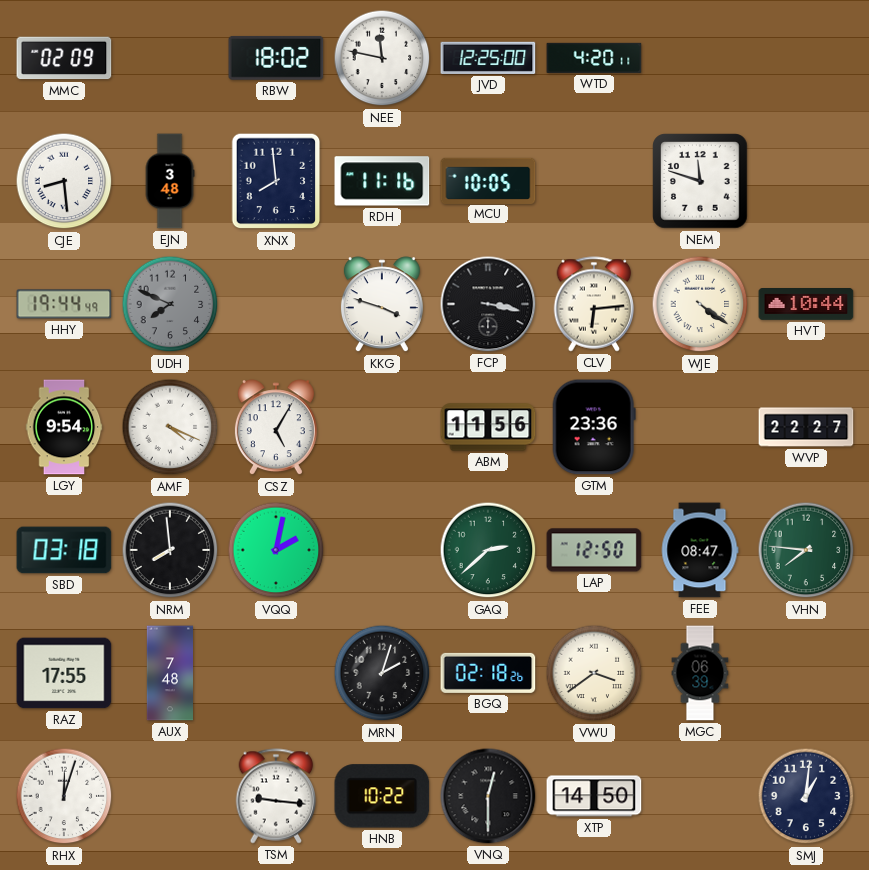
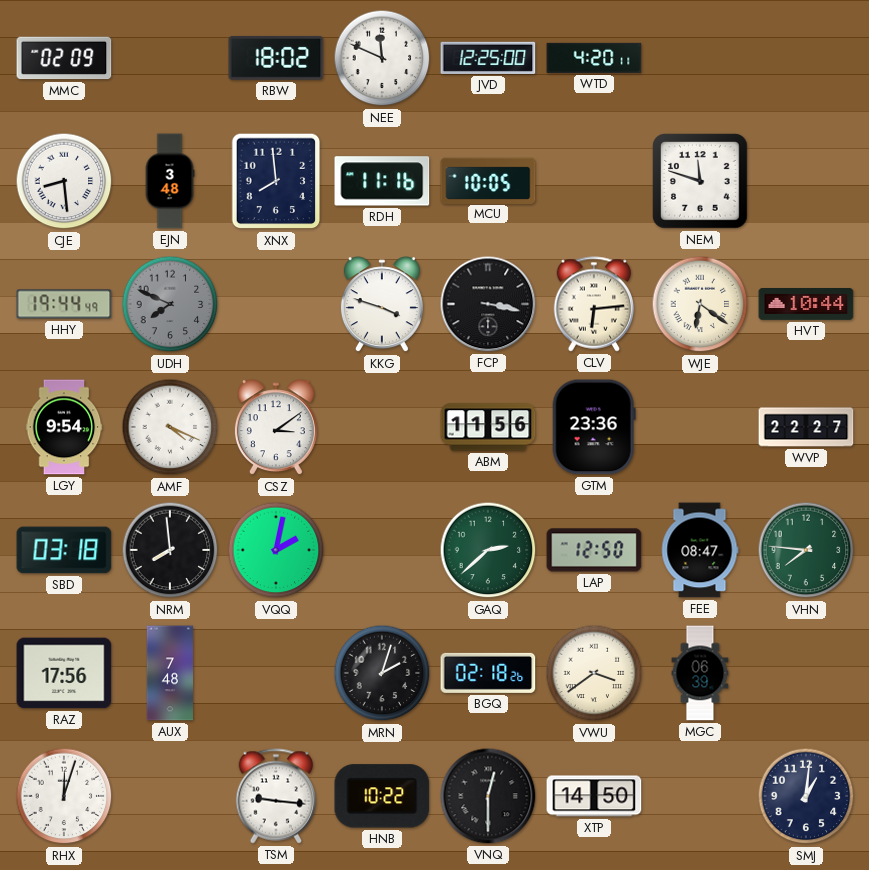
NEE: 11:47 -> 11:49 (382, 58)
WJE: 4:21 -> 6:21 (700, 304)
CSZ: 5:05 -> 3:09 (276, 428)
RAZ: 17:55 -> 17:56 (64, 673)
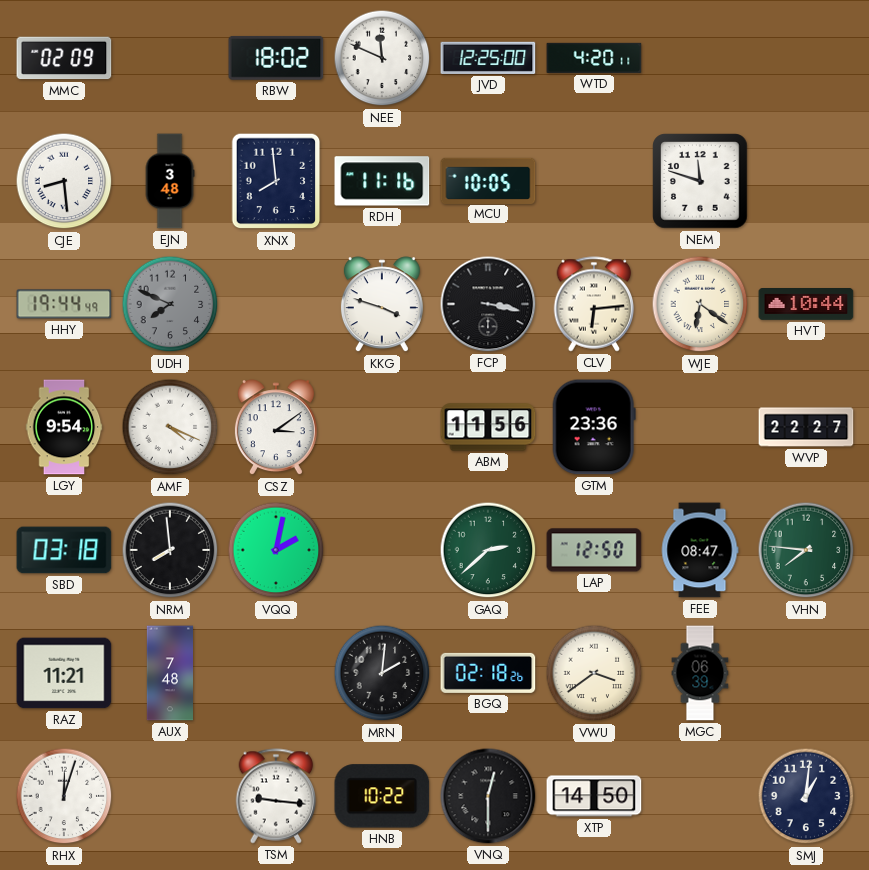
RAZ: 17:56 -> 11:21 (64, 673)
MRN: 2:03 -> 2:01 (382, 673)
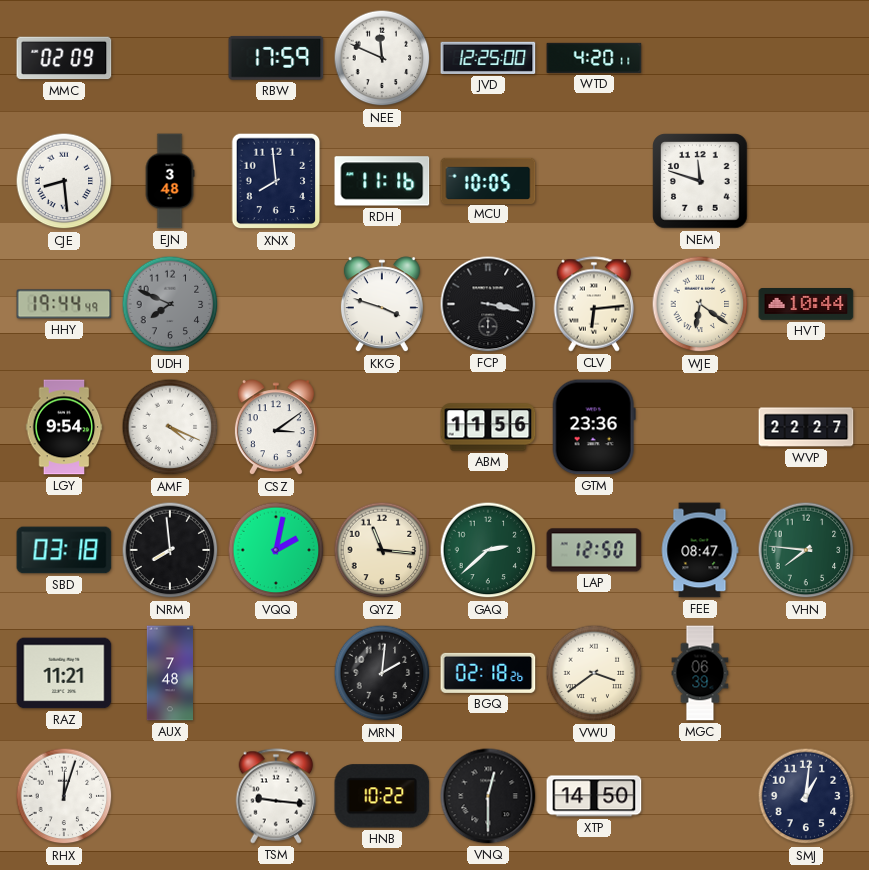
RBW: 18:02 -> 17:59 (276, 58)
QYZ: none -> 11:16 (382, 550)
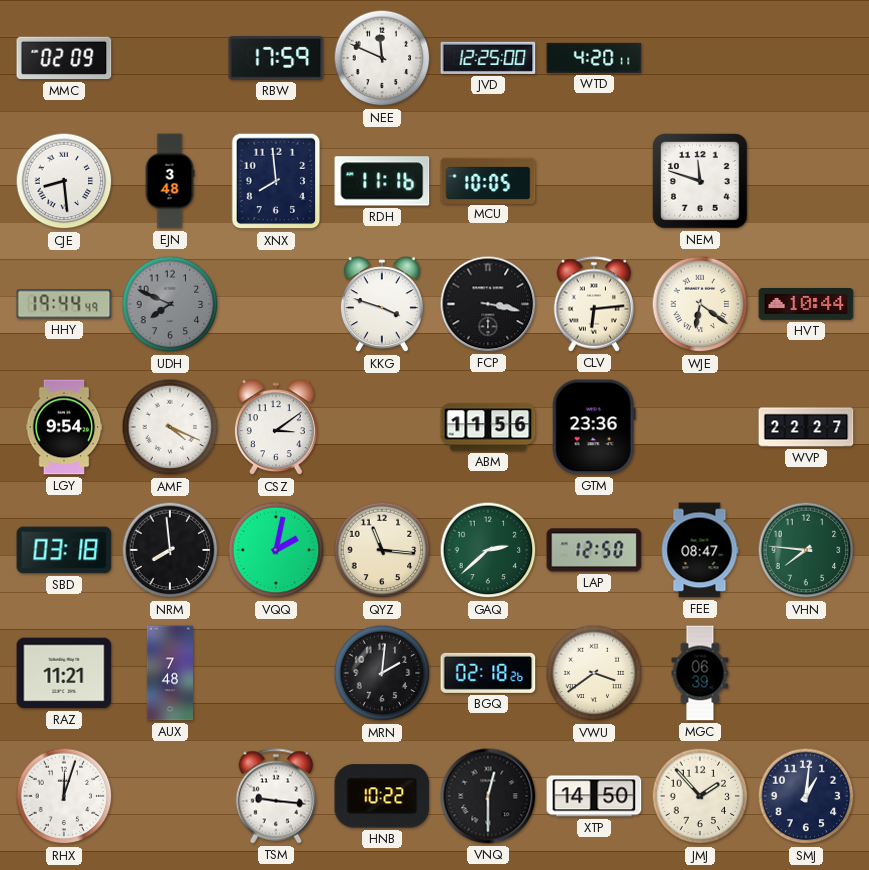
JMJ: none -> 1:53 (700, 796)
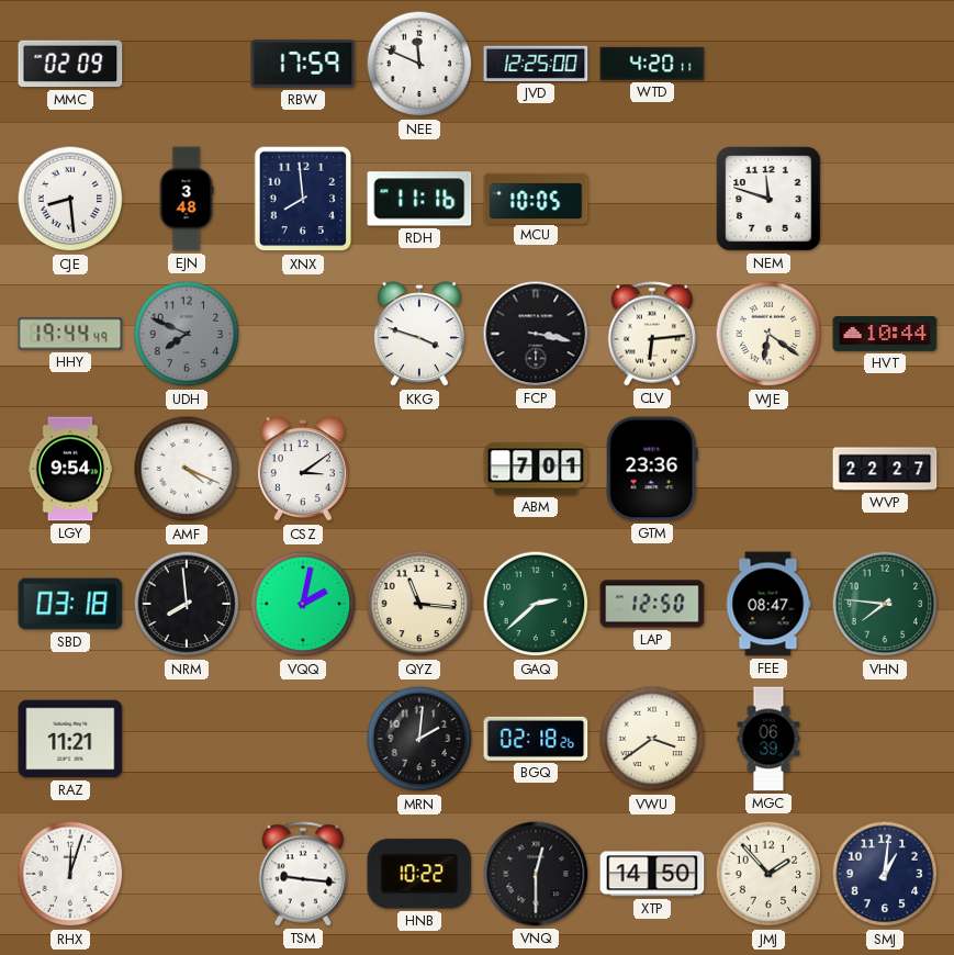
ABM: 11:56 -> 7:01 (536, 469)
AUX: 7:48 -> none (169, 673)
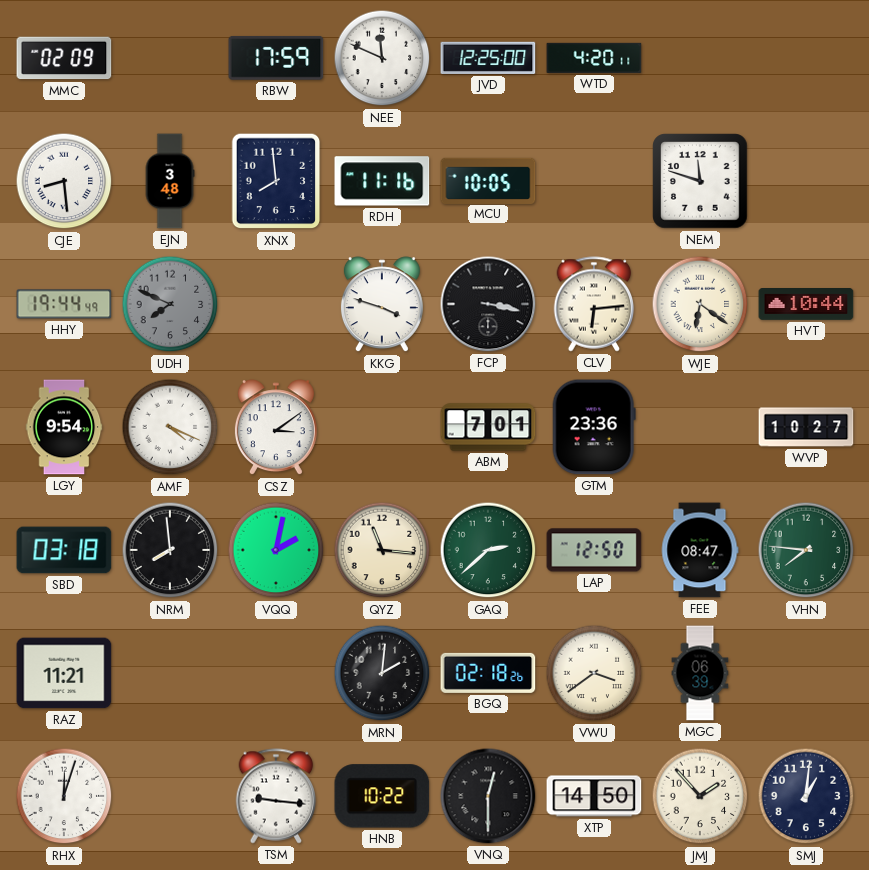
WVP: 22:27 -> 10:27 (806, 427)
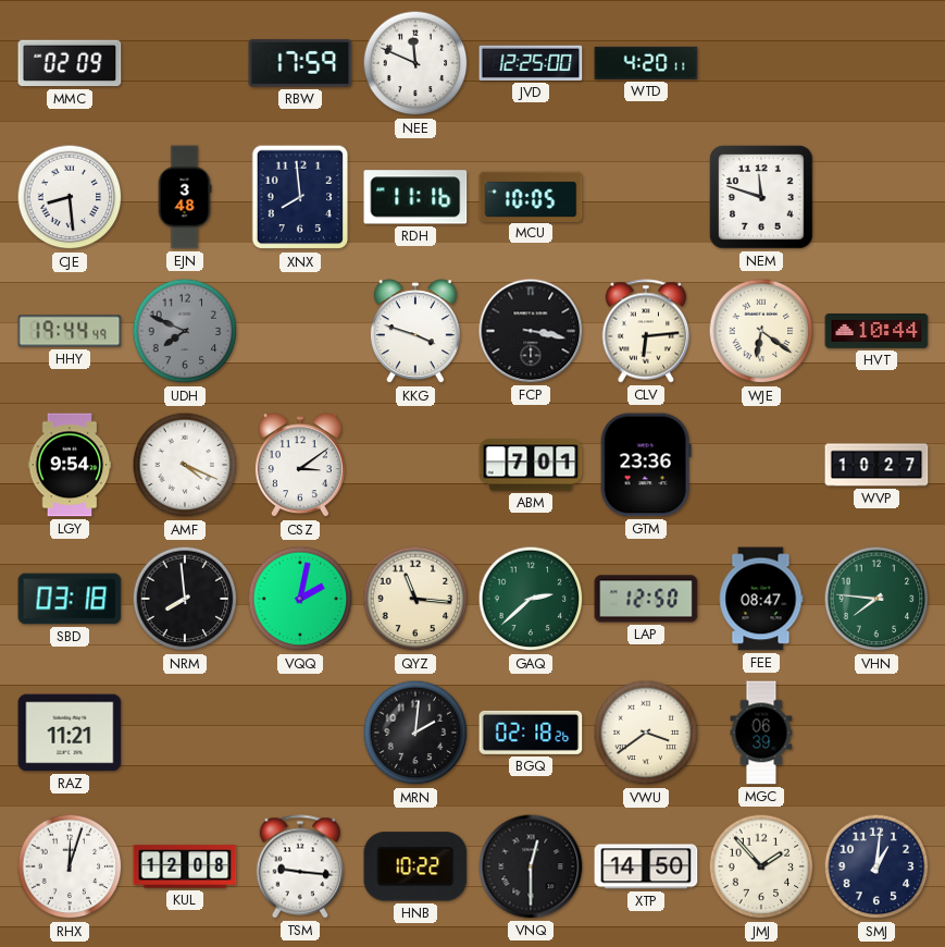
KUL: none -> 12:08 (185, 866)
